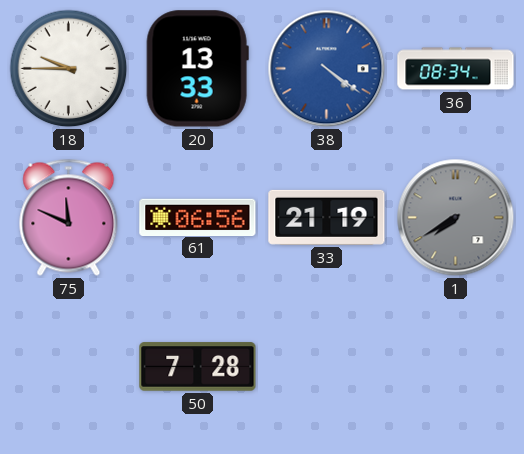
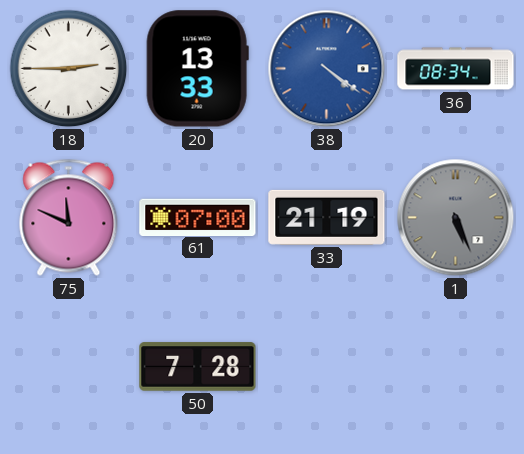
18: 9:45 -> 2:45 (69, 69)
61: 06:56 -> 07:00 (198, 217)
1: 7:40 -> 5:26 (456, 218)
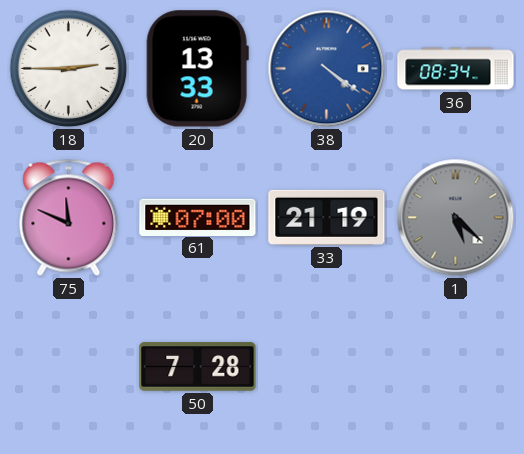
1: 5:26 -> 5:22 (456, 218)
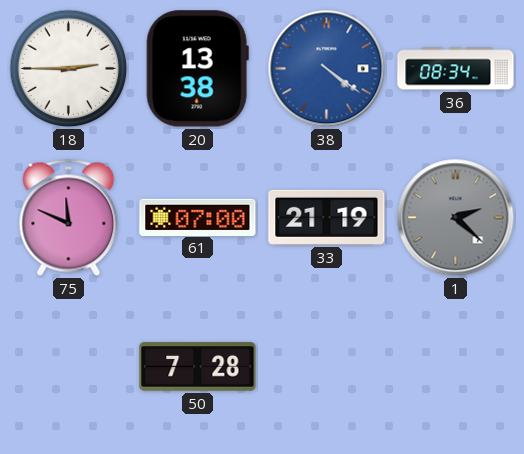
20: 13:33 -> 13:38 (197, 69)
1: 5:22 -> 2:22 (456, 218)
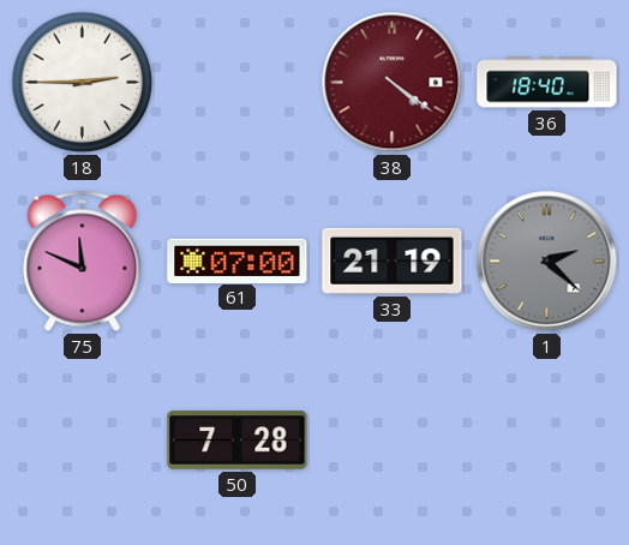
20: 13:38 -> none (197, 69)
38 dial: blue -> burgundy (393, 83)
36: 08:34 -> 18:40 (547, 83)
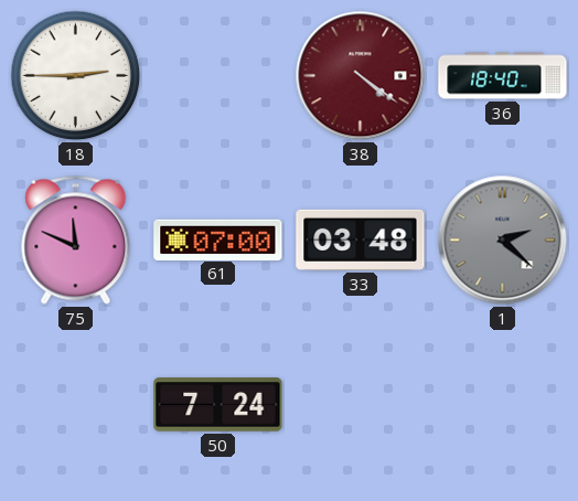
33: 21:19 -> 03:48 (361, 239)
50: 7:28 -> 7:24 (218, 405)
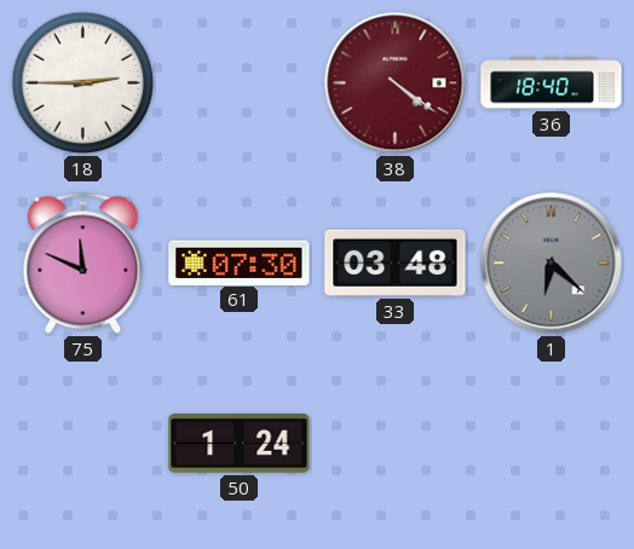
61: 07:00 -> 07:30 (240, 262)
1: 2:22 -> 6:22 (552, 264)
50: 7:24 -> 1:24 (240, 444)
